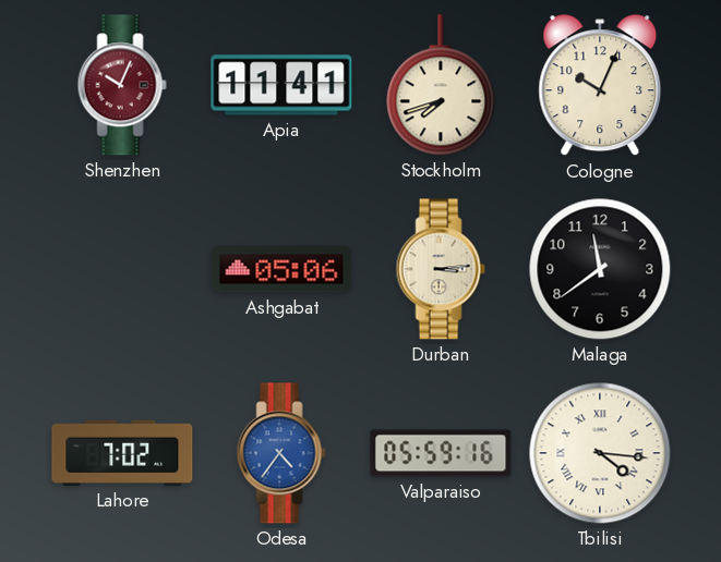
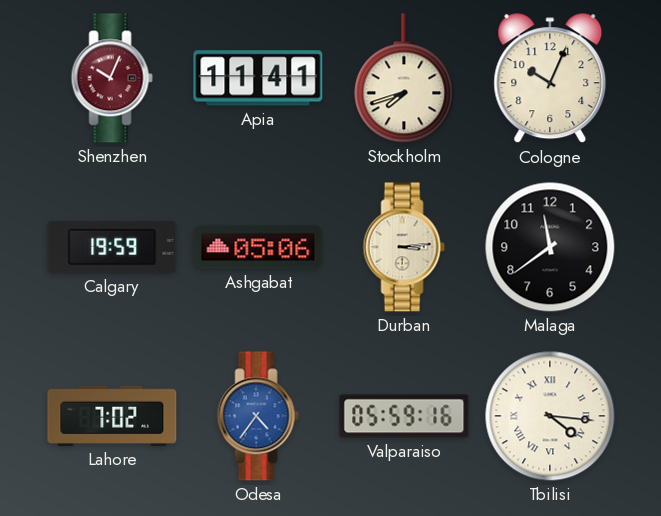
Calgary: none -> 19:59 (112, 247)
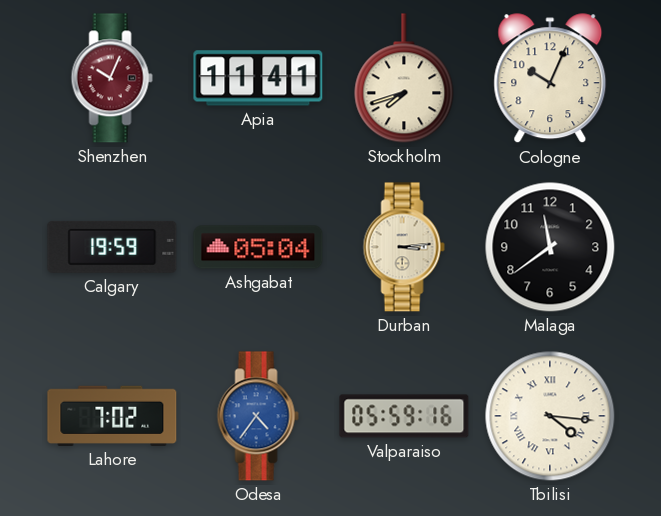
Ashgabat: 05:06 -> 05:04 (258, 247)
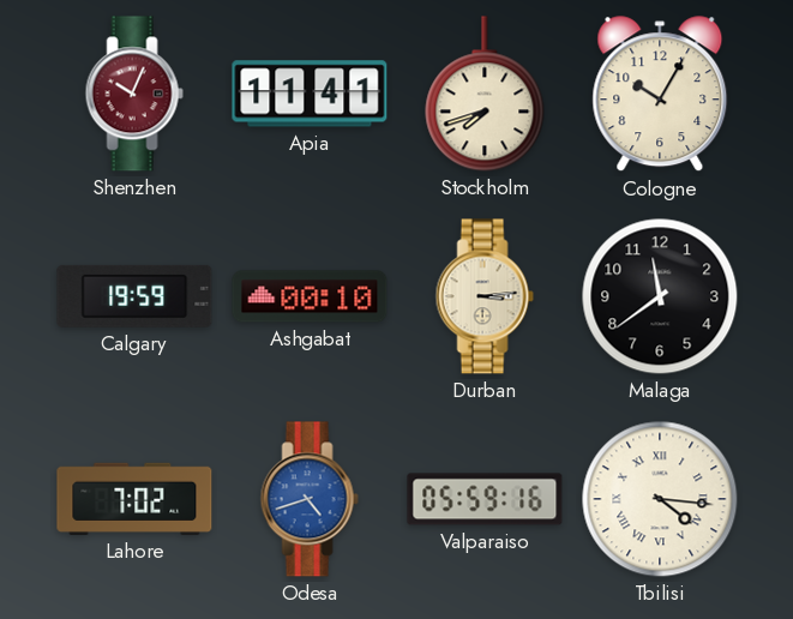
Cologne: 10:04 -> 10:05 (660, 95)
Ashgabat: 05:04 -> 00:10 (310, 296)
Odesa: 4:36 -> 4:42 (310, 499)
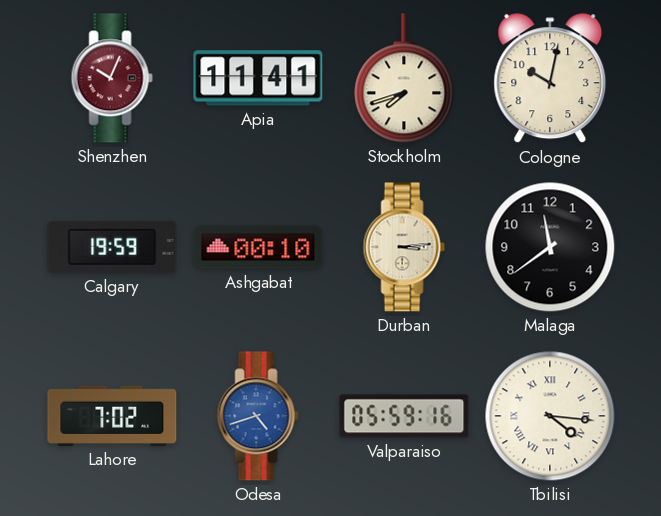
Cologne: 10:05 -> 10:02 (550, 79)
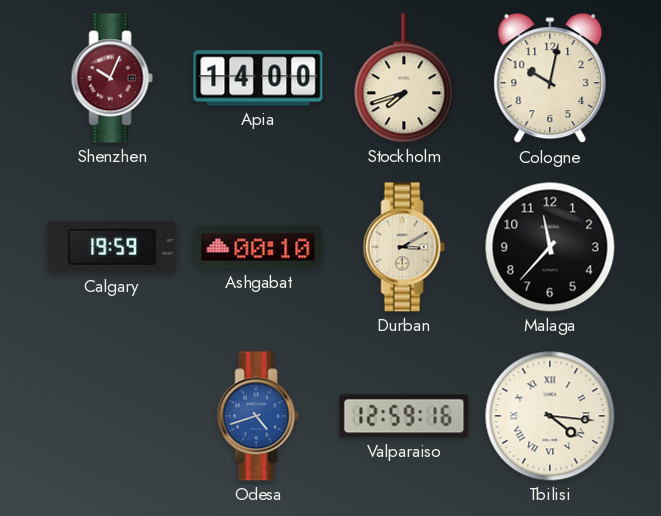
Apia: 11:41 -> 14:00 (258, 78)
Durban: 3:14 -> 3:10 (404, 247)
Malaga: 11:39 -> 11:37 (550, 247)
Lahore: 7:02 -> none (112, 416)
Valparaiso: 05:59 -> 12:59 (404, 416)
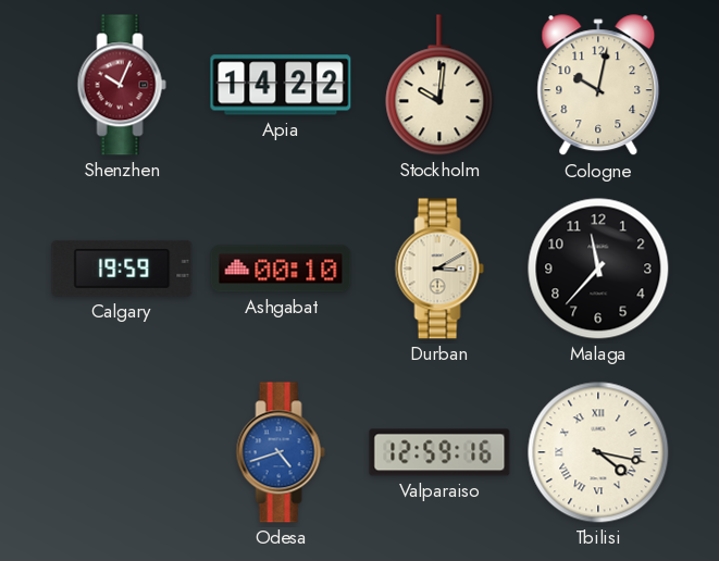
Apia: 14:00 -> 14:22 (281, 85)
Stockholm: 7:42 -> 10:01 (439, 85)
Tbilisi: 4:16 -> 4:17 (598, 452)
